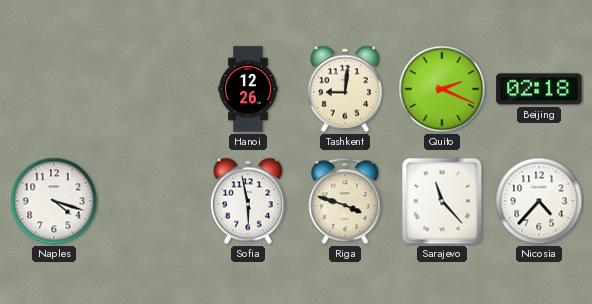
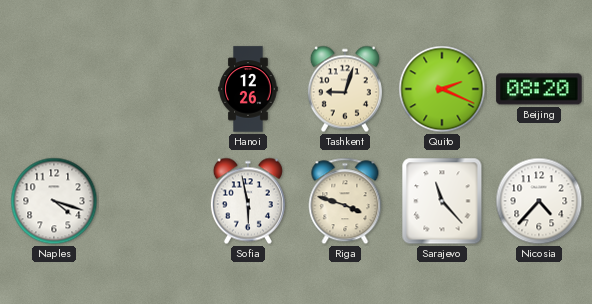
Tashkent: 9:01 -> 9:03 (345, 89)
Beijing: 02:18 -> 08:20 (539, 89)
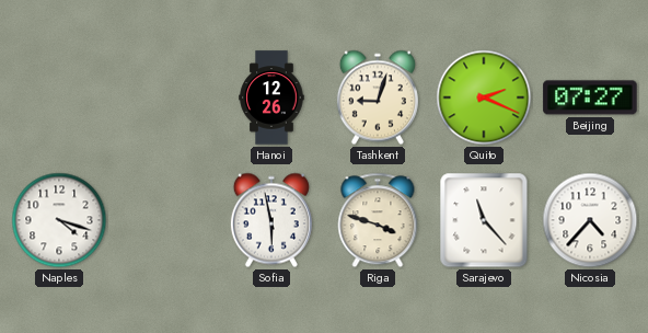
Beijing: 08:20 -> 07:27 (590, 97)
